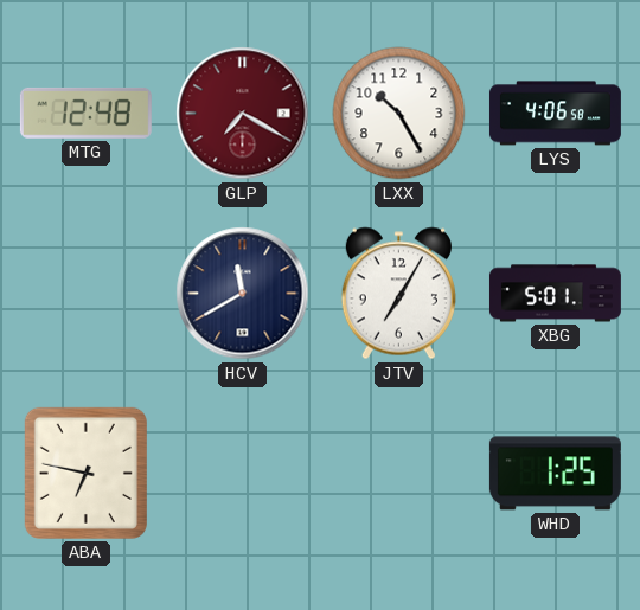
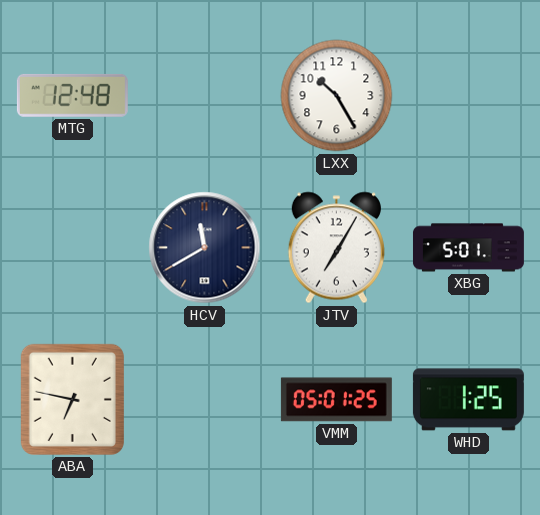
GLP: 7:20 -> none (243, 114)
LYS: 4:06 -> none (555, 114)
VMM: none -> 05:01 (336, 400)
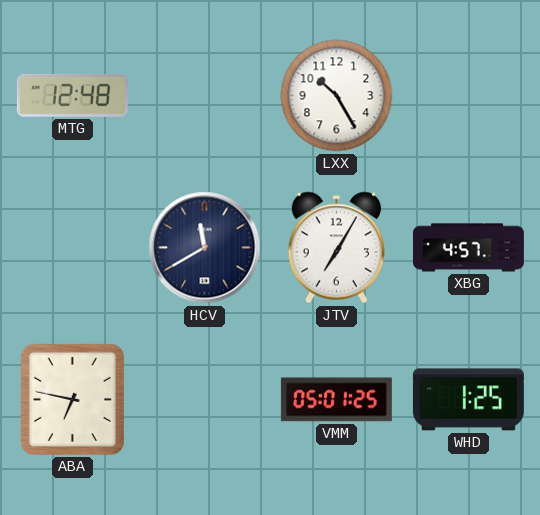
XBG: 5:01 -> 4:57 (468, 248)
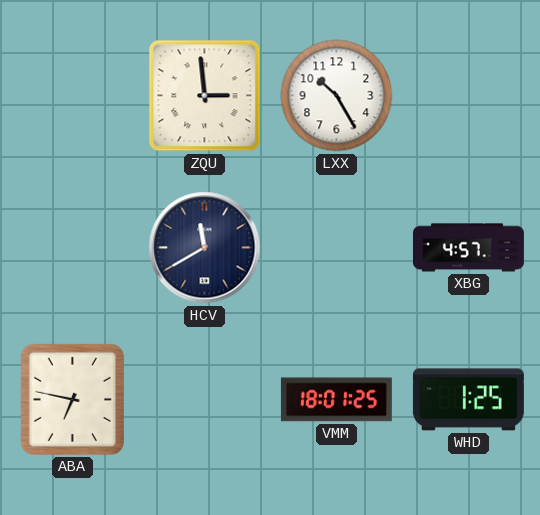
MTG: 12:48 -> none (72, 95)
ZQU: none -> 2:59 (205, 96)
JTV: 7:05 -> none (336, 248)
VMM: 05:01 -> 18:01 (336, 400)
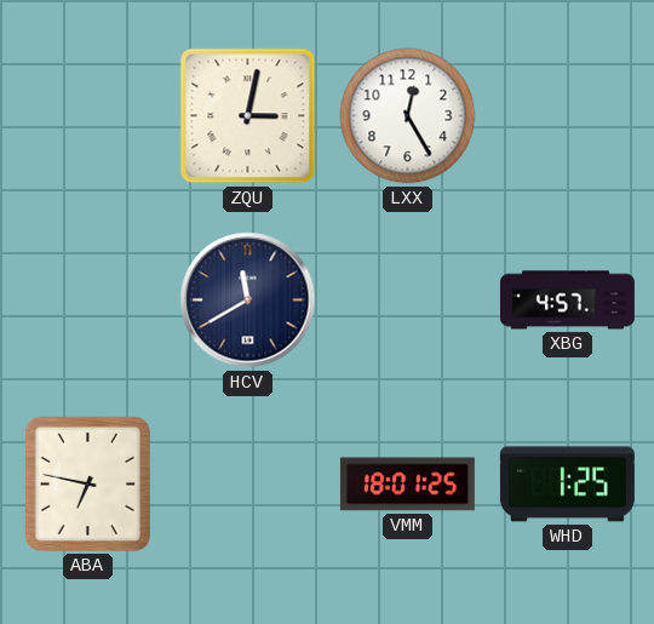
ZQU: 2:59 -> 3:02 (248, 116)
LXX: 10:25 -> 12:25 (408, 116)
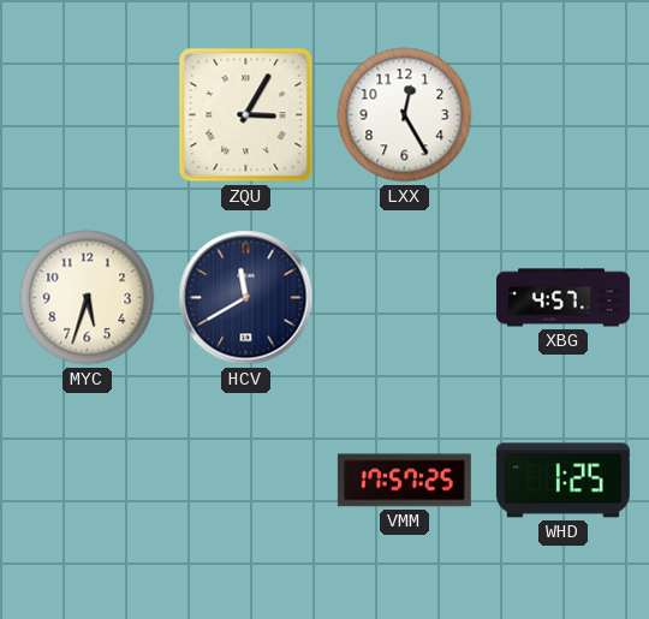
ZQU: 3:02 -> 3:05 (246, 115)
MYC: none -> 5:33 (88, 298)
ABA: 6:47 -> none (87, 483)
VMM: 18:01 -> 17:57 (404, 481)
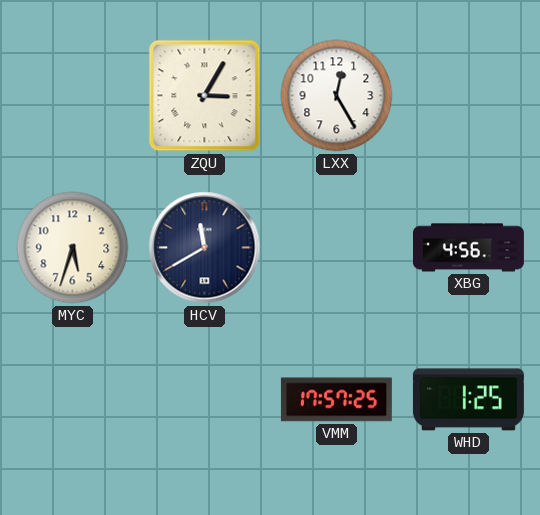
XBG: 4:57 -> 4:56 (468, 248)
